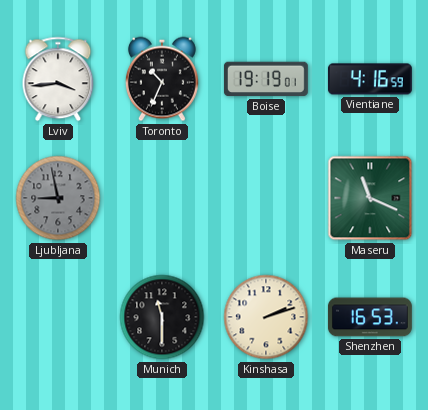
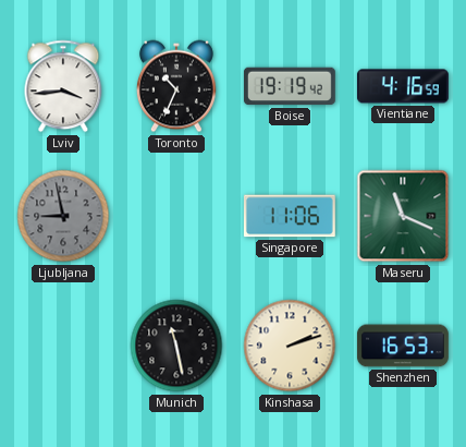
Boise: 19:19:01 -> 19:19:42 (290, 86)
Singapore: none -> 11:06 (290, 216)
Munich: 11:30 -> 11:28 (176, 346)
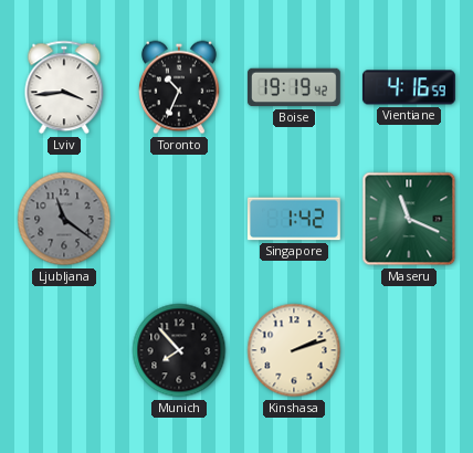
Ljubljana: 8:58 -> 11:21 (64, 219)
Singapore: 11:06 -> 1:42 (294, 219)
Munich: 11:28 -> 7:53 (179, 350)
Shenzhen: 16:53 -> none (403, 346)
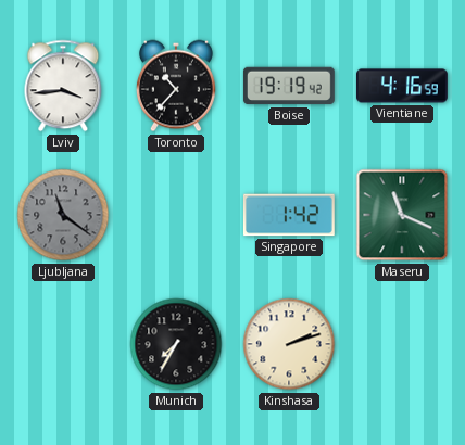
Toronto: 10:34 -> 10:37 (176, 86)
Munich: 7:53 -> 7:35 (176, 344)
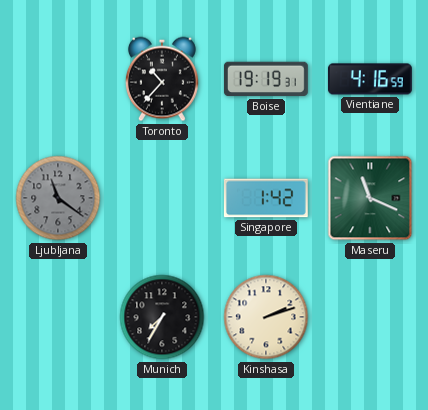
Lviv: 3:44 -> none (63, 86)
Boise: 19:19:42 -> 19:19:31 (266, 79)
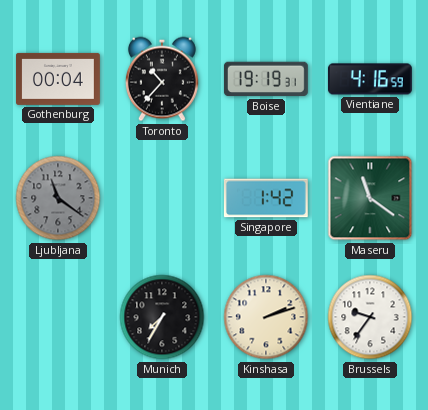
Gothenburg: none -> 00:04 (59, 79)
Maseru: 11:19 -> 11:21 (370, 198)
Brussels: none -> 9:36 (370, 317)
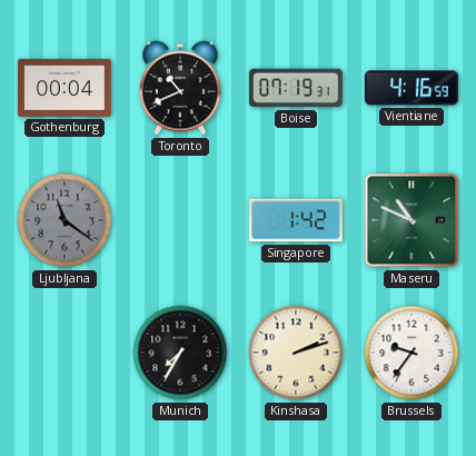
Toronto: 10:37 -> 10:41 (180, 88)
Boise: 19:19 -> 07:19 (296, 88)
Maseru: 11:21 -> 10:49 (411, 220)
